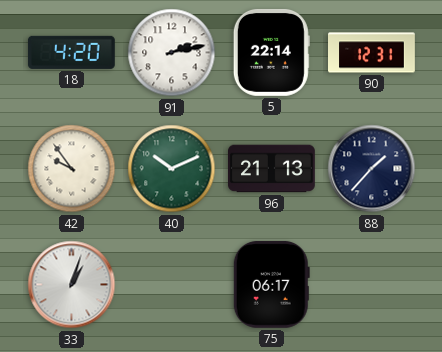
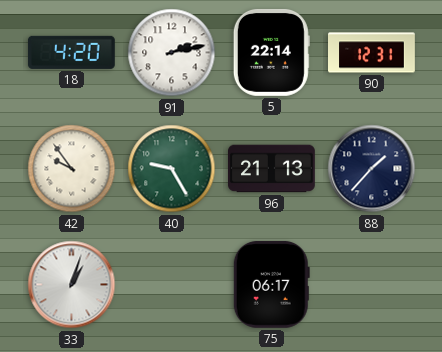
40: 10:11 -> 9:25 (172, 169)
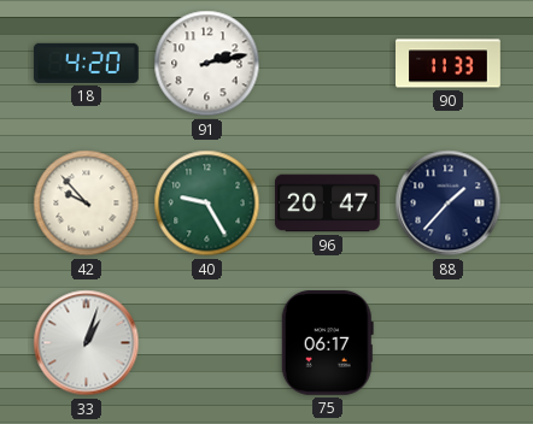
5: 22:14 -> none (271, 52)
90: 12:31 -> 11:33 (449, 64)
42: 9:54 -> 9:53 (87, 204)
96: 21:13 -> 20:47 (328, 204)
